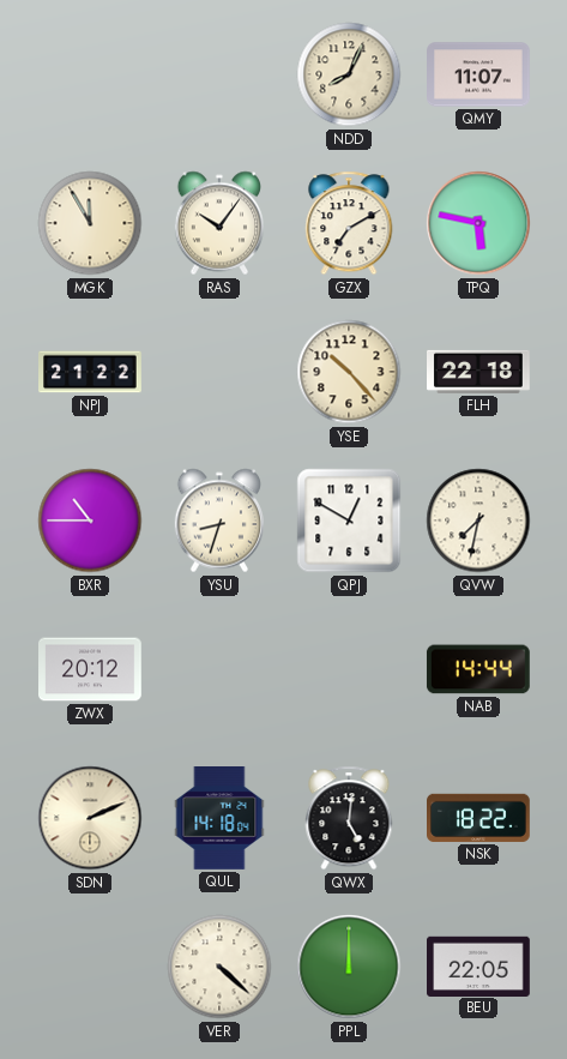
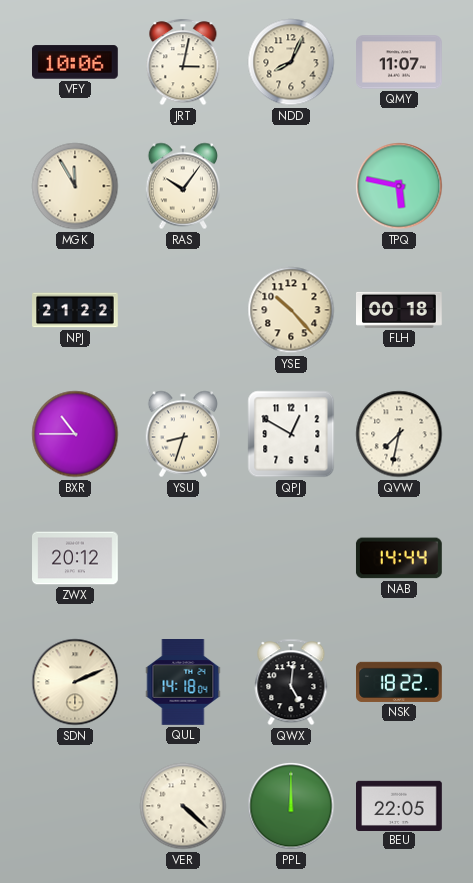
VFY: none -> 10:06 (76, 62)
JRT: none -> 3:02 (183, 62)
GZX: 7:10 -> none (349, 223)
FLH: 22:18 -> 00:18 (400, 310)
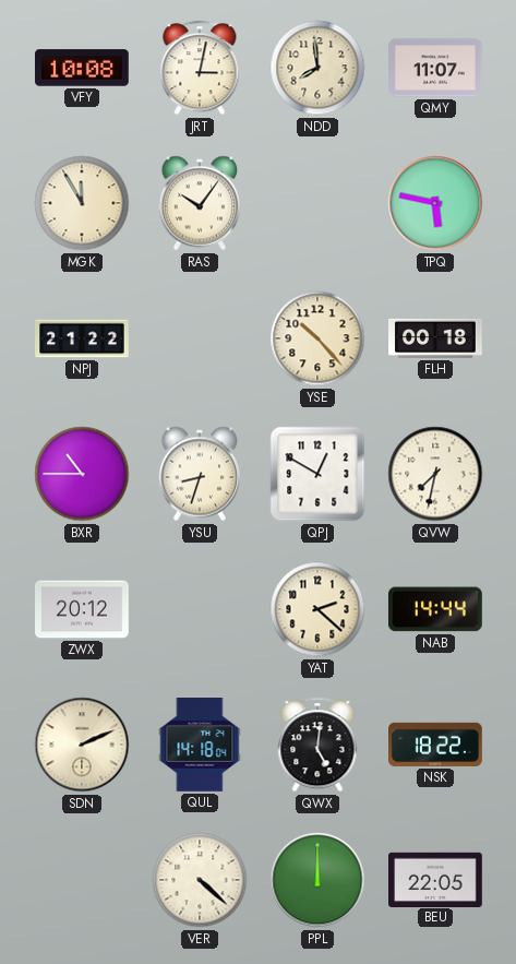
VFY: 10:06 -> 10:08 (83, 68)
NDD: 8:04 -> 7:59 (317, 68)
YAT: none -> 2:22 (317, 609)
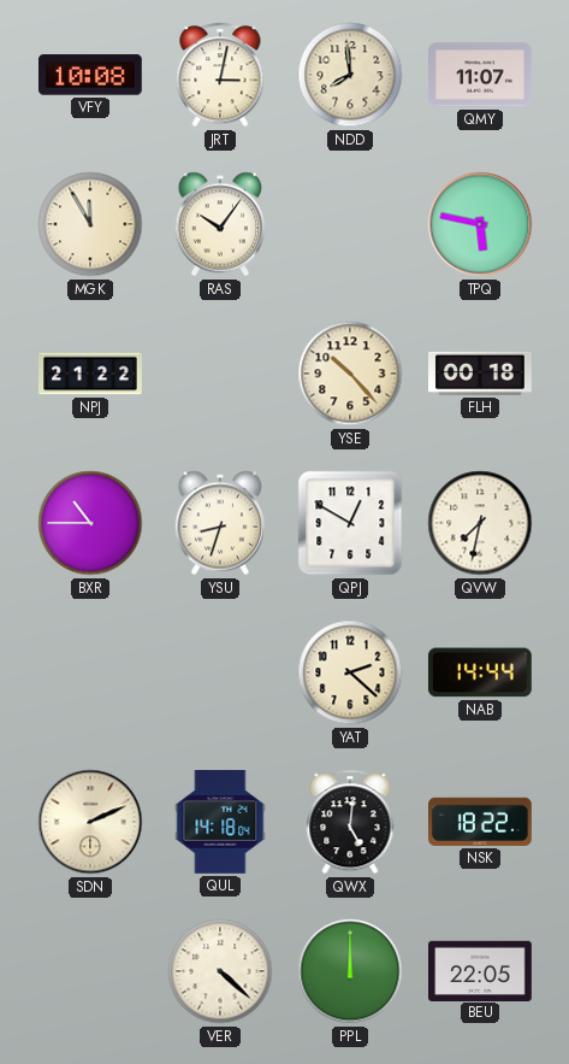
ZWX: 20:12 -> none (83, 609)
